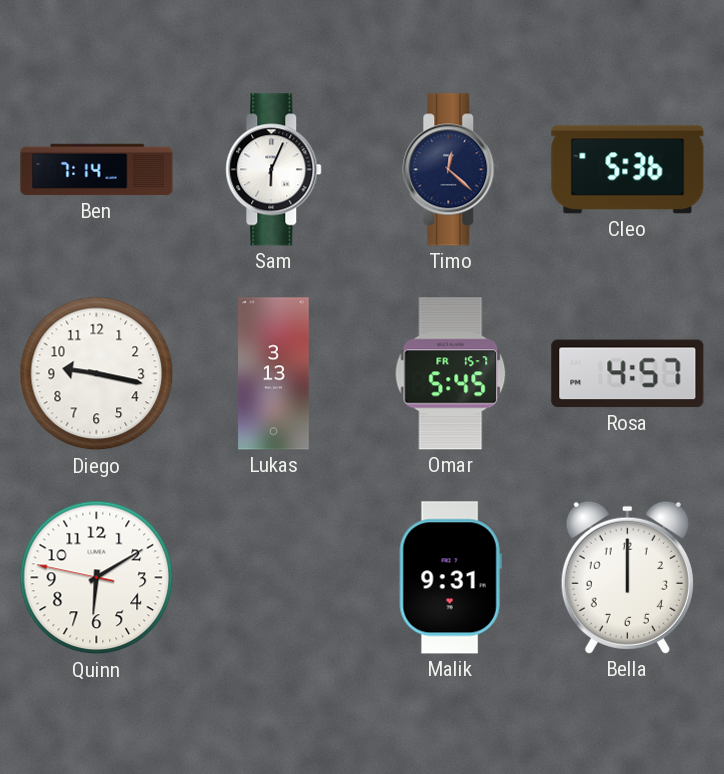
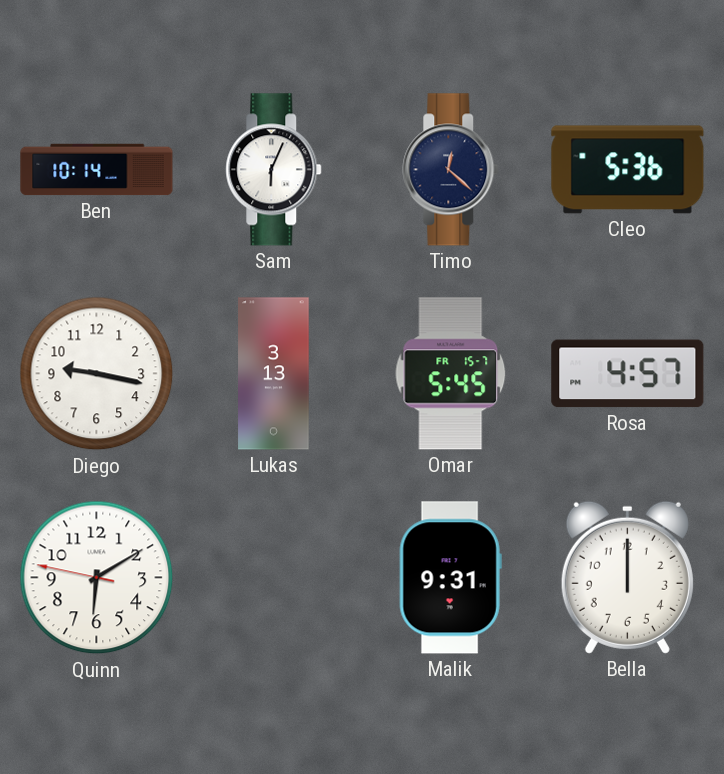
Ben: 7:14 -> 10:14 (97, 170)
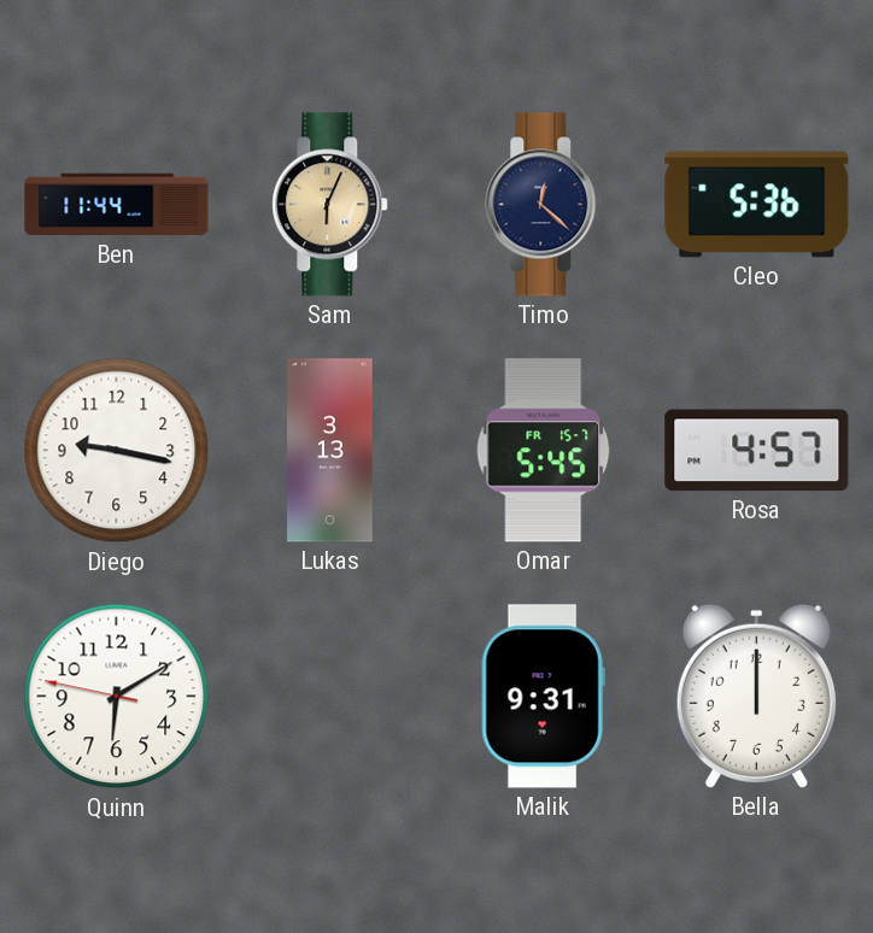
Ben: 10:14 -> 11:44 (117, 205)
Sam dial: white -> champagne (330, 205)
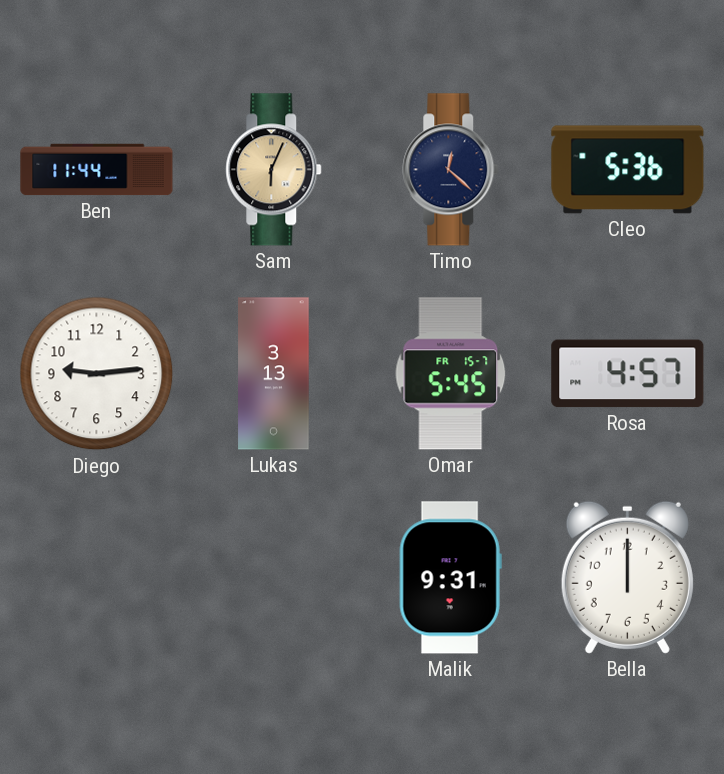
Diego: 9:17 -> 9:14 (97, 374)
Quinn: 6:09 -> none (117, 697)
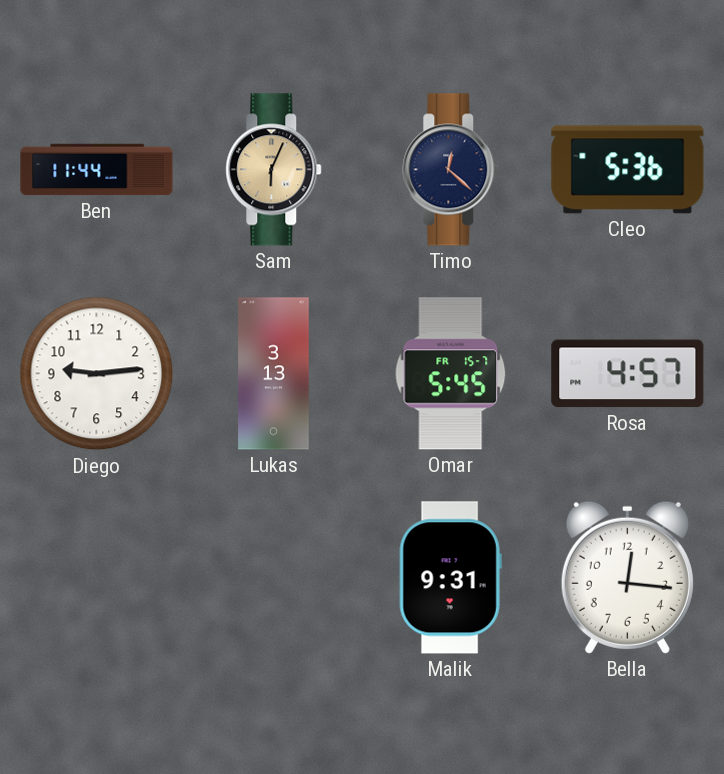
Bella: 12:00 -> 12:16 (627, 577)
